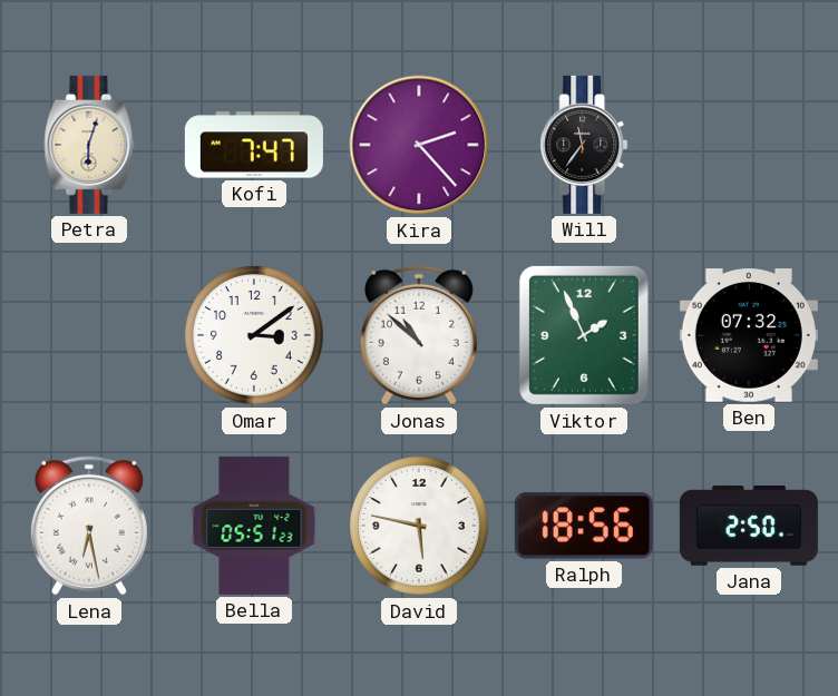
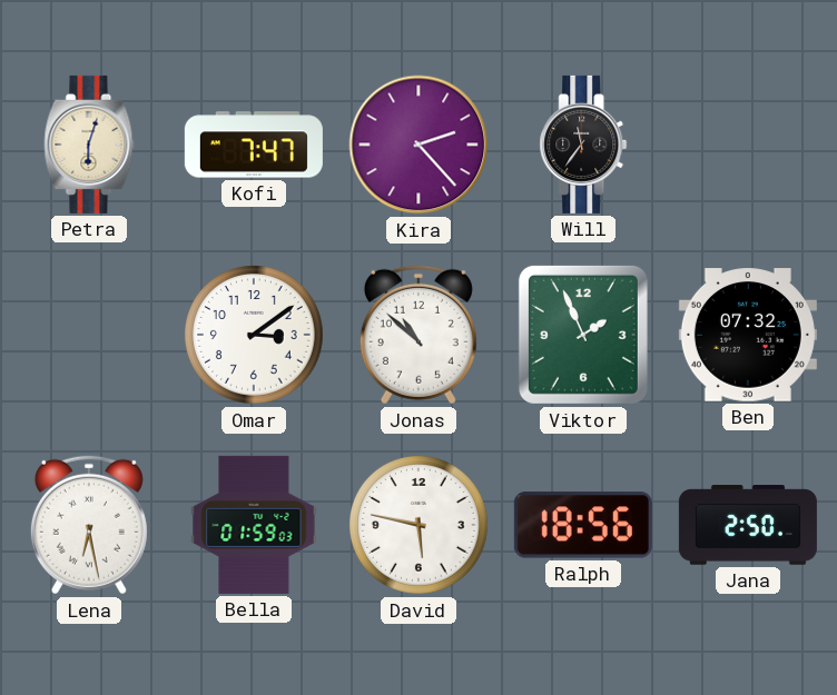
Bella: 05:51 -> 01:59 (254, 525)
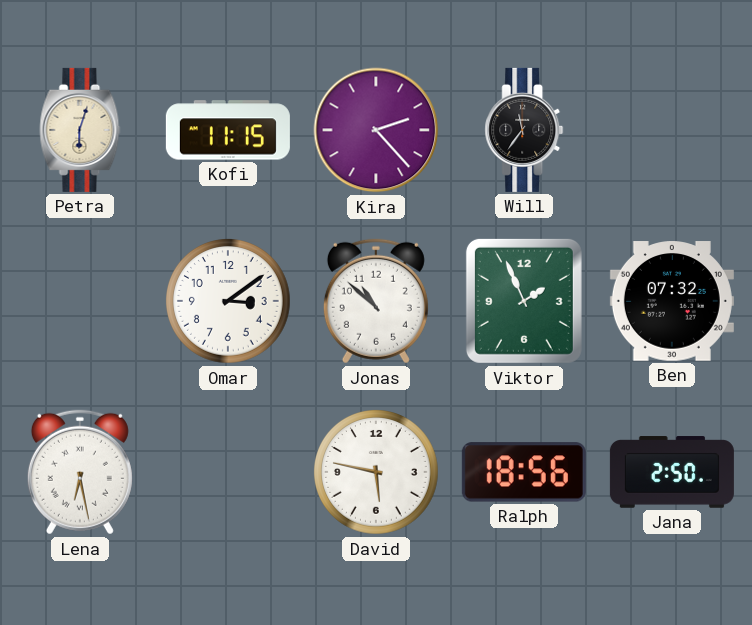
Kofi: 7:47 -> 11:15 (228, 130)
Bella: 01:59 -> none (254, 525)
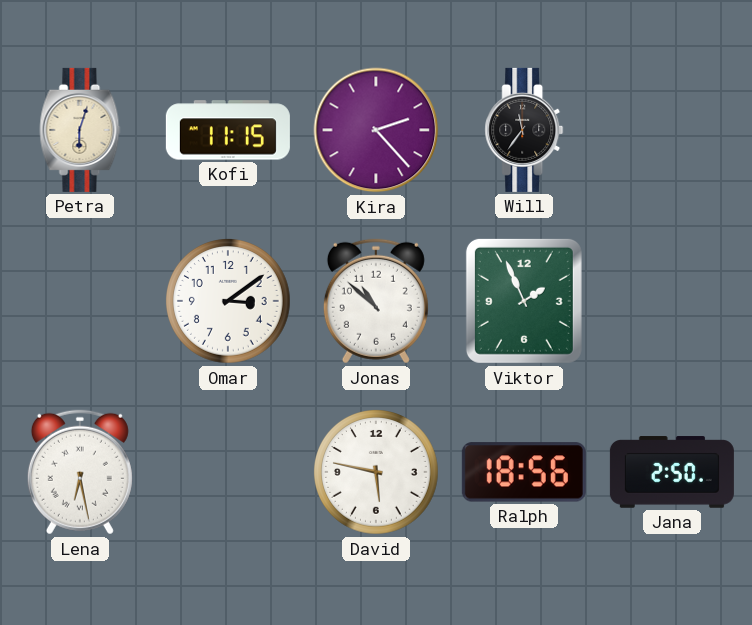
Ben: 07:32 -> none (672, 301)
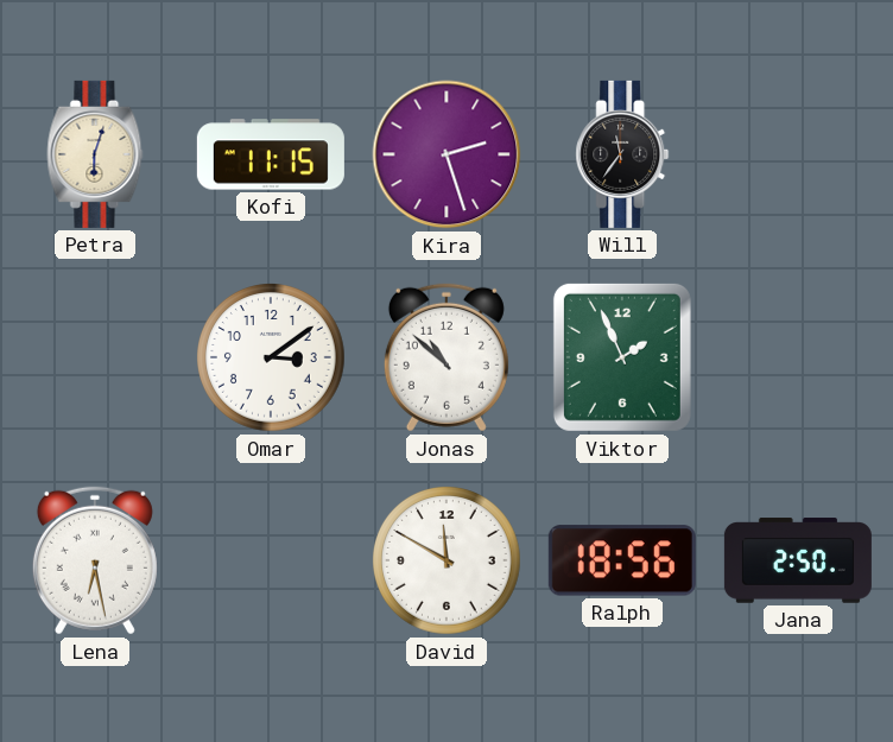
Kira: 2:23 -> 2:27 (446, 154)
David: 5:47 -> 11:50 (448, 562)
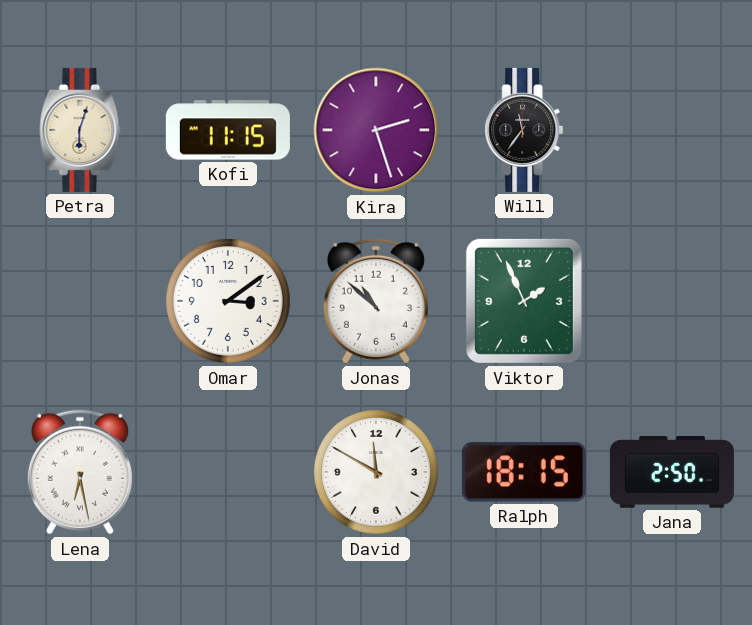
Ralph: 18:56 -> 18:15 (524, 472)
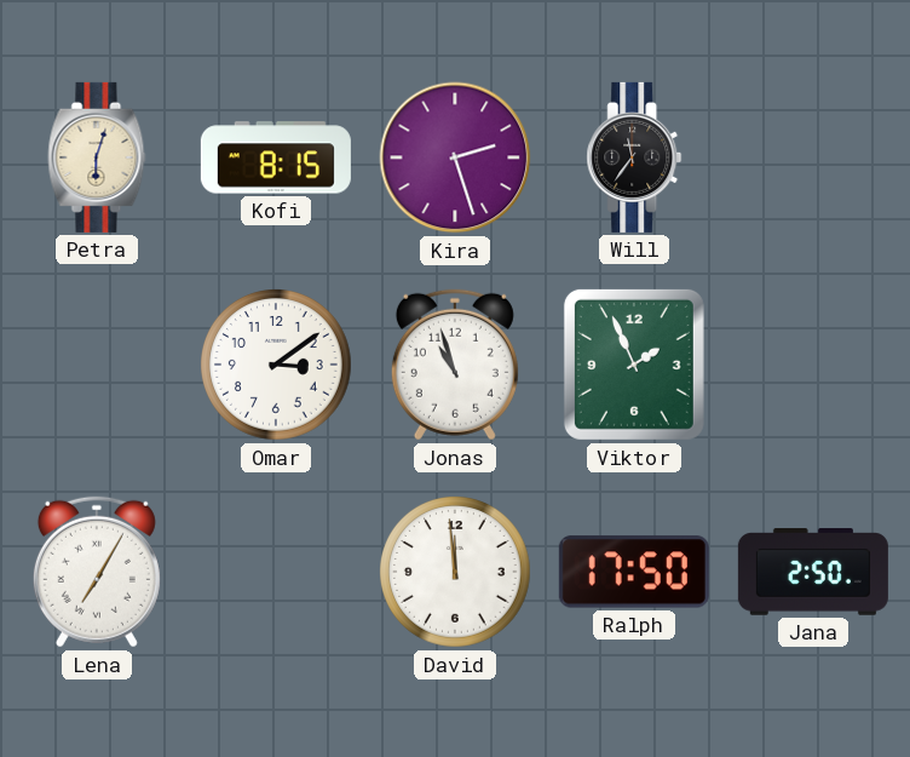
Kofi: 11:15 -> 8:15 (276, 157)
Jonas: 10:52 -> 10:57 (455, 365)
Lena: 6:28 -> 7:05 (97, 572)
David: 11:50 -> 11:59 (456, 573)
Ralph: 18:15 -> 17:50 (634, 572)
